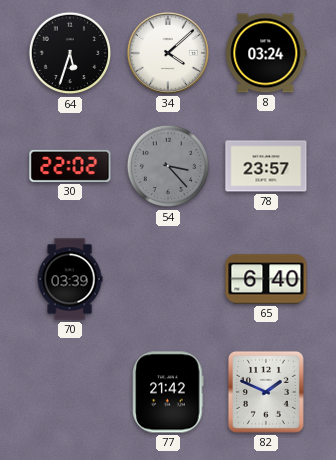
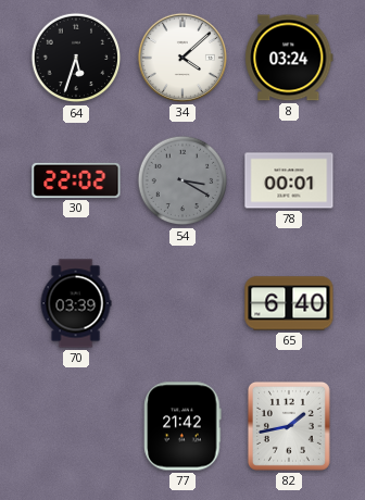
54: 3:23 -> 3:20 (182, 180)
78: 23:57 -> 00:01 (289, 180)
82: 1:49 -> 1:43 (289, 426)
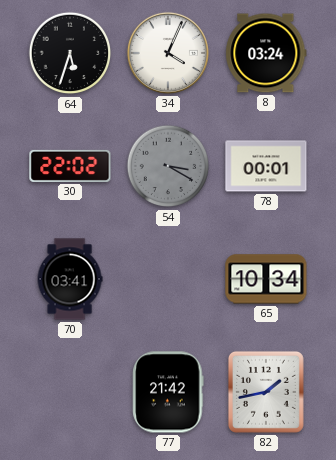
34: 4:08 -> 4:04 (168, 53)
70: 03:39 -> 03:41 (70, 279)
65: 6:40 -> 10:34 (266, 279)
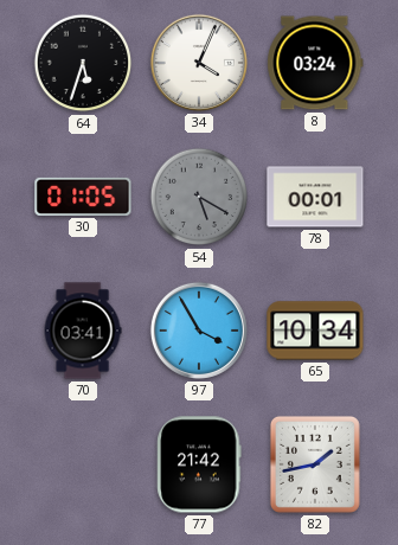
30: 22:02 -> 01:05 (83, 197)
54: 3:20 -> 5:20 (199, 197)
97: none -> 3:55 (199, 331)
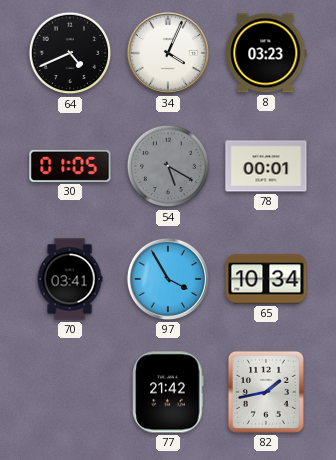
64: 5:33 -> 4:41 (70, 53)
8: 03:24 -> 03:23 (266, 53)
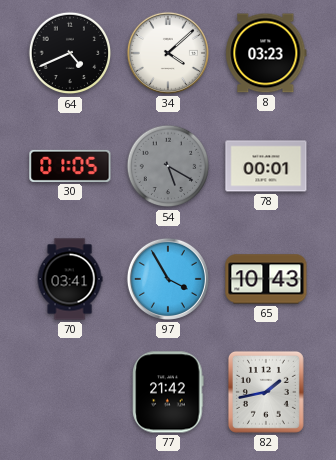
34: 4:04 -> 4:08 (168, 53)
65: 10:34 -> 10:43 (266, 279)
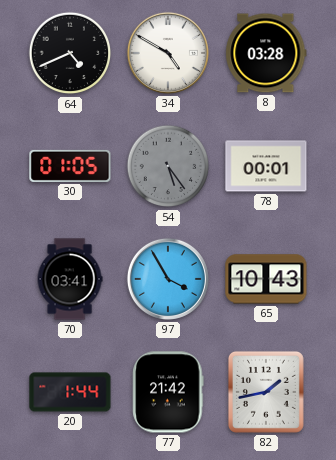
34: 4:08 -> 4:50 (168, 53)
8: 03:23 -> 03:28 (266, 53)
54: 5:20 -> 5:24 (168, 166)
20: none -> 1:44 (70, 392)
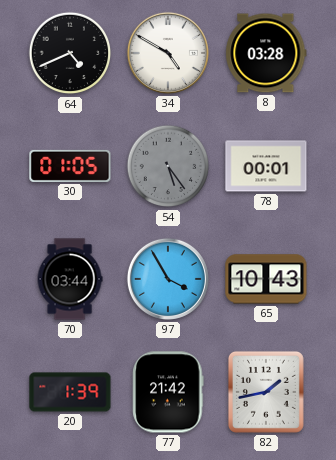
70: 03:41 -> 03:44 (70, 279)
20: 1:44 -> 1:39 (70, 392)
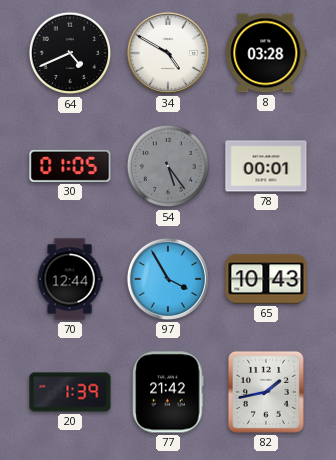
70: 03:44 -> 12:44 (70, 279)
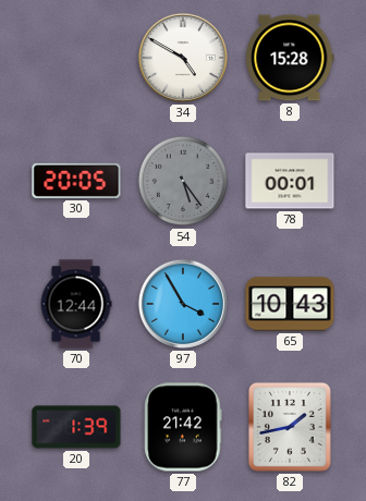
64: 4:41 -> none (70, 53)
8: 03:28 -> 15:28 (290, 58)
30: 01:05 -> 20:05 (76, 181)
